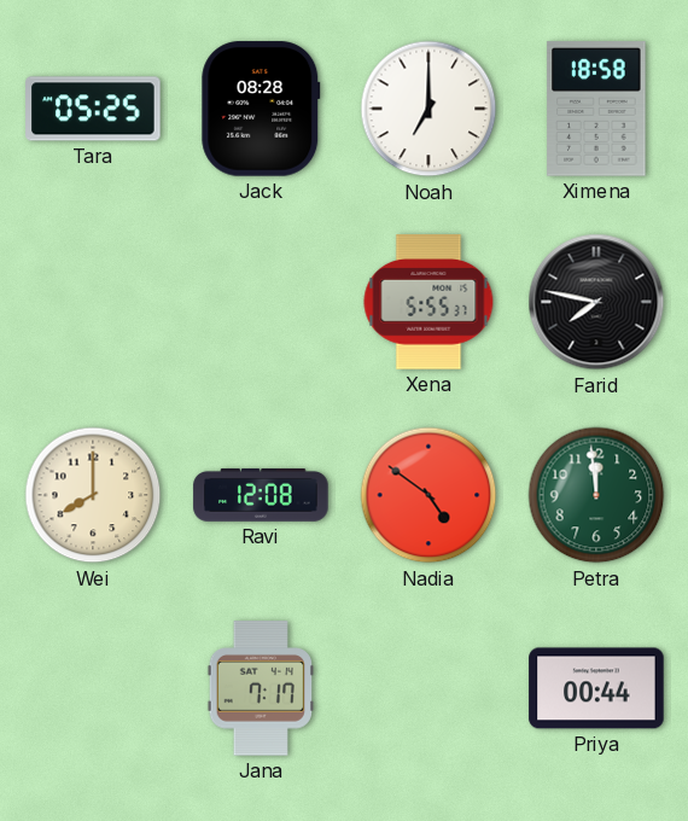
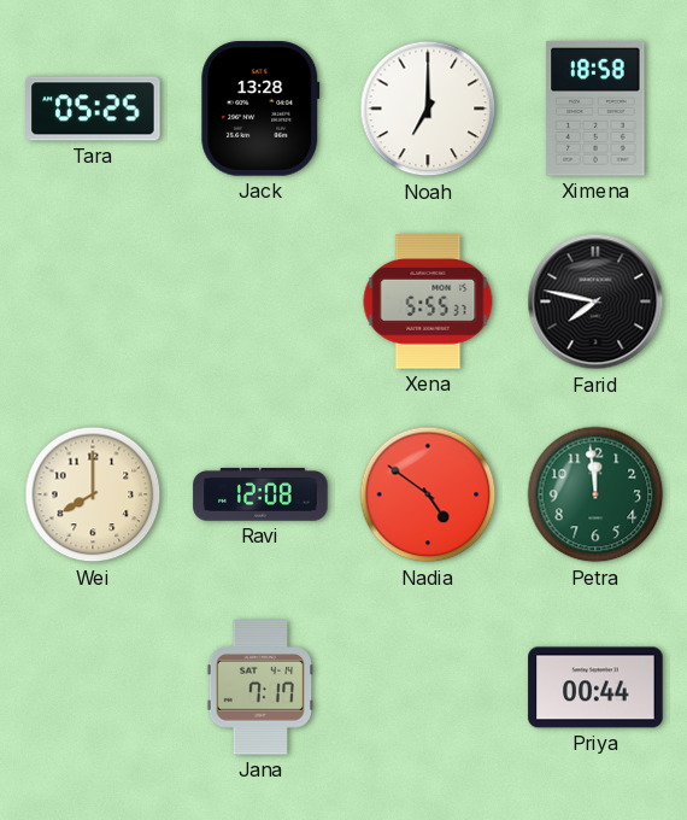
Jack: 08:28 -> 13:28 (260, 109)
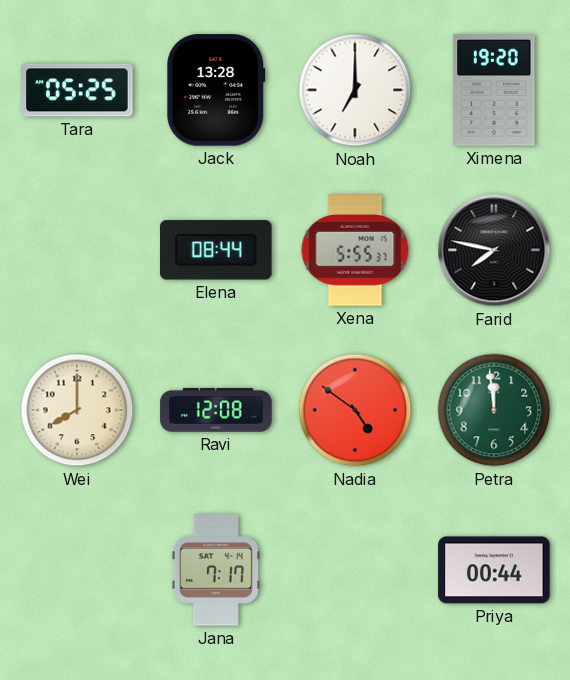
Ximena: 18:58 -> 19:20 (494, 90)
Elena: none -> 08:44 (216, 250)
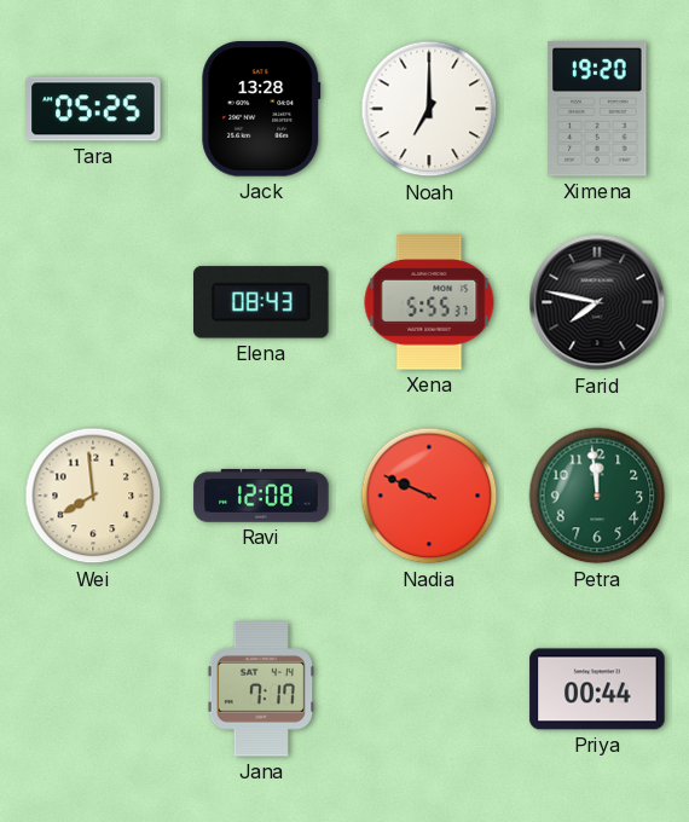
Elena: 08:44 -> 08:43 (261, 302)
Wei: 8:00 -> 7:59 (93, 496)
Nadia: 4:51 -> 9:49 (429, 496)
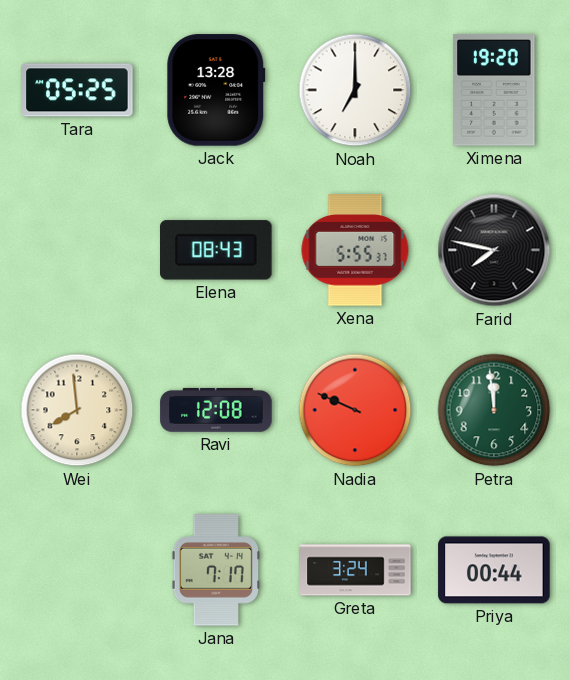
Greta: none -> 3:24 (355, 570)
